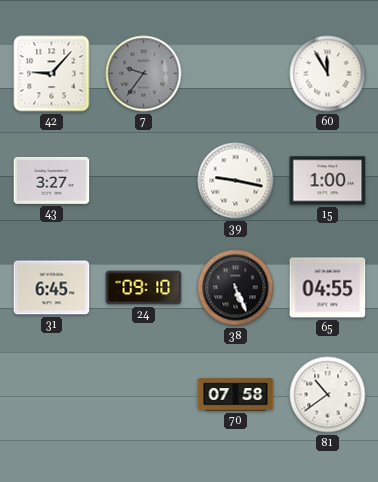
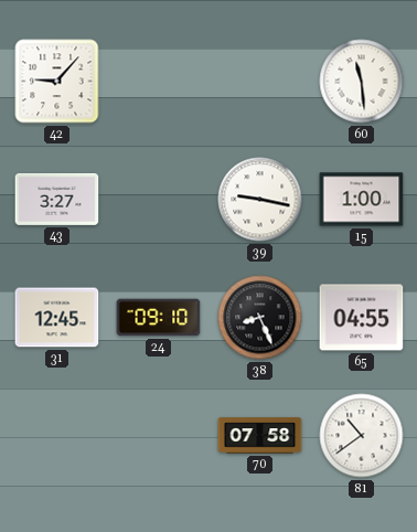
7: 9:36 -> none (144, 74)
60: 11:55 -> 11:29 (362, 82)
31: 6:45 -> 12:45 (57, 318)
38: 5:26 -> 8:26 (260, 318)
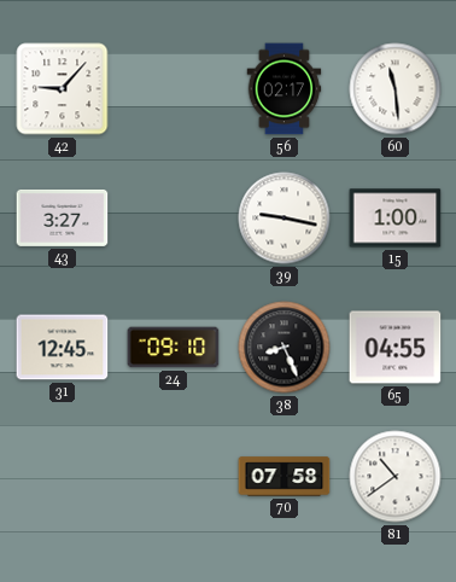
56: none -> 02:17 (285, 89)
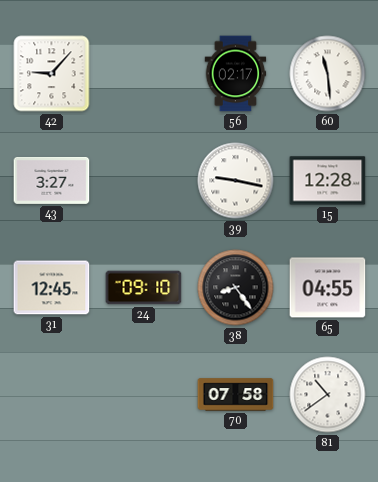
15: 1:00 -> 12:28 (328, 181)
38: 8:26 -> 8:24 (236, 288)
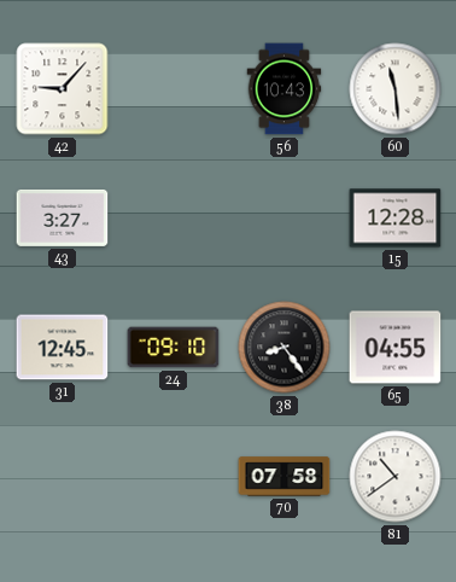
56: 02:17 -> 10:43 (285, 89)
39: 9:17 -> none (236, 181)
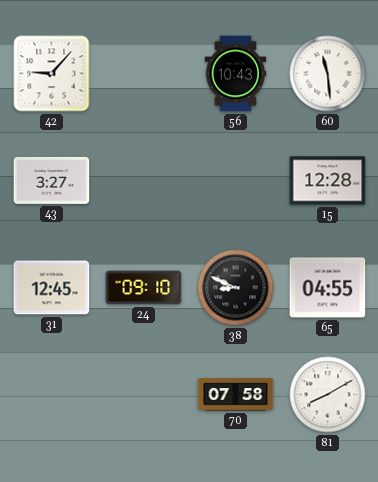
38: 8:24 -> 8:49 (236, 288)
81: 10:39 -> 8:10 (328, 395)
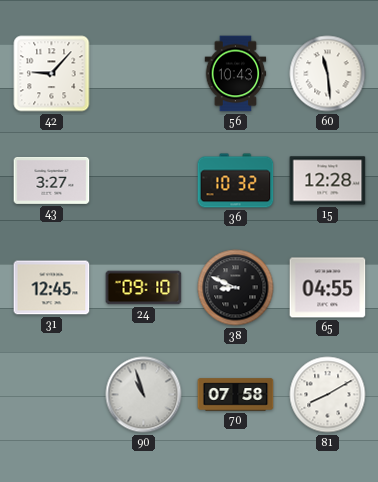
36: none -> 10:32 (236, 181)
90: none -> 10:57 (144, 395)
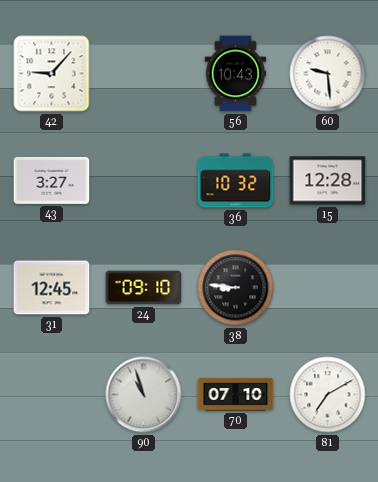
60: 11:29 -> 9:29 (328, 74)
38: 8:49 -> 8:46 (236, 288)
65: 04:55 -> none (328, 288)
70: 07:58 -> 07:10 (236, 395)
81: 8:10 -> 7:10 (328, 395)
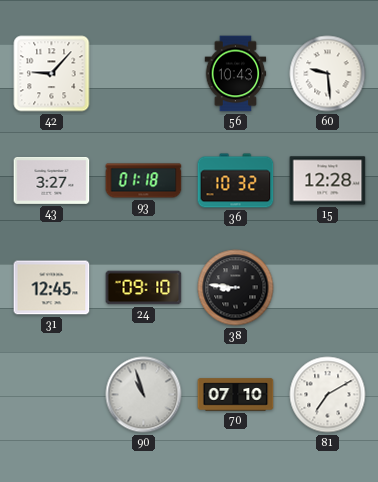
93: none -> 01:18 (144, 181)
